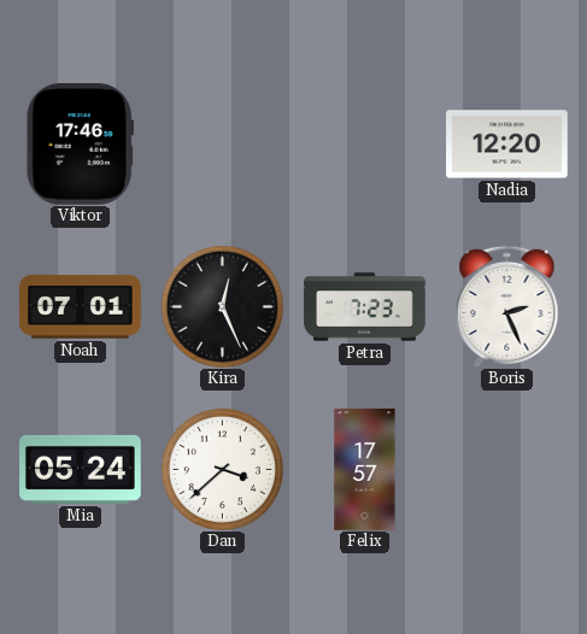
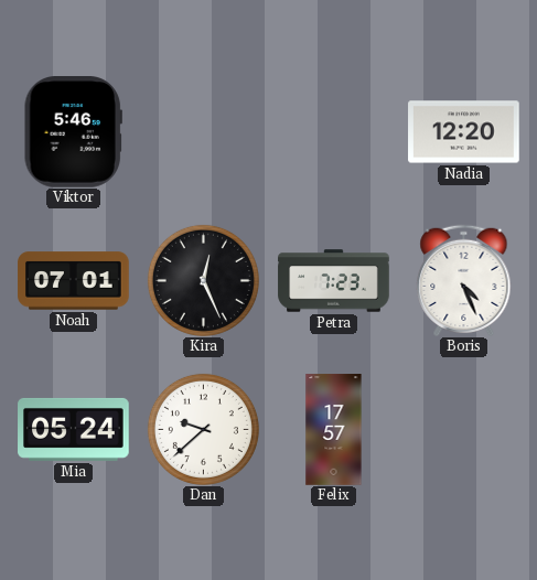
Viktor: 17:46 -> 5:46 (73, 132)
Boris: 2:26 -> 4:26 (464, 280)
Dan: 3:38 -> 9:38 (203, 429)
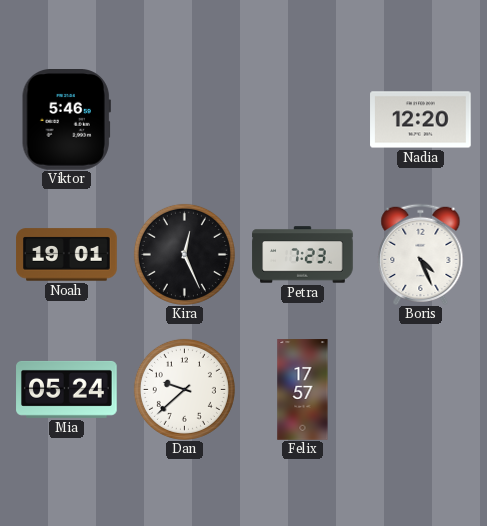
Noah: 07:01 -> 19:01 (67, 255)
